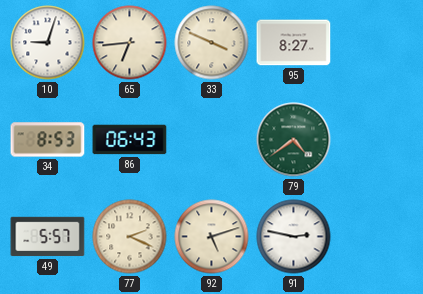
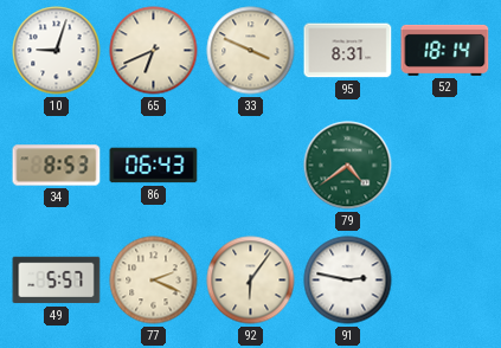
65: 6:44 -> 6:41 (154, 51)
95: 8:27 -> 8:31 (348, 51)
52: none -> 18:14 (445, 50)
92: 5:12 -> 6:06 (251, 281)
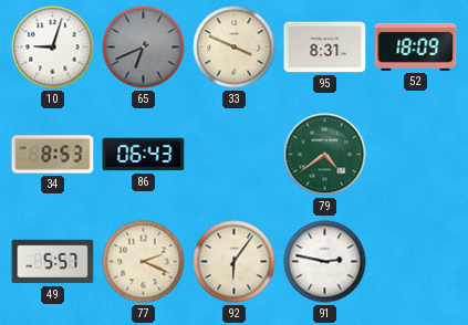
65 dial: cream -> grey (144, 48)
52: 18:14 -> 18:09 (416, 46)
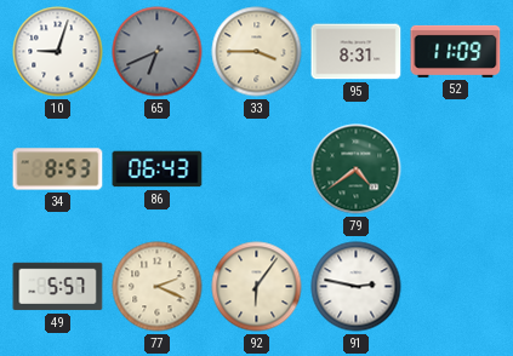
33: 3:49 -> 3:45 (257, 52)
52: 18:09 -> 11:09 (456, 51)
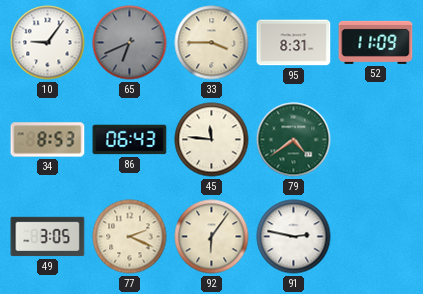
10: 9:03 -> 9:06 (48, 43)
45: none -> 11:46 (212, 140)
49: 5:57 -> 3:05 (48, 237)
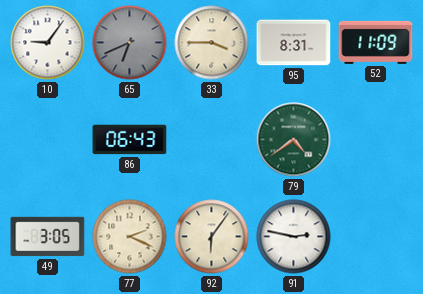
34: 8:53 -> none (48, 140)
45: 11:46 -> none (212, 140)
